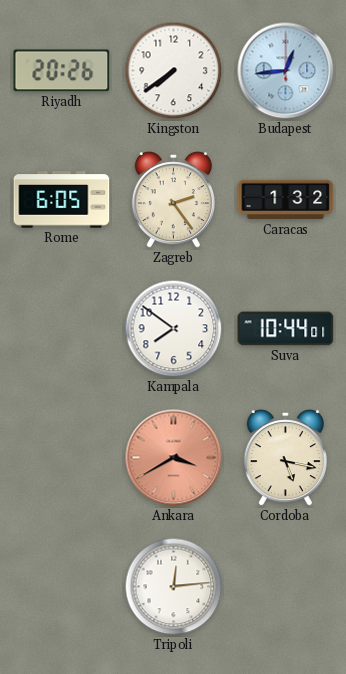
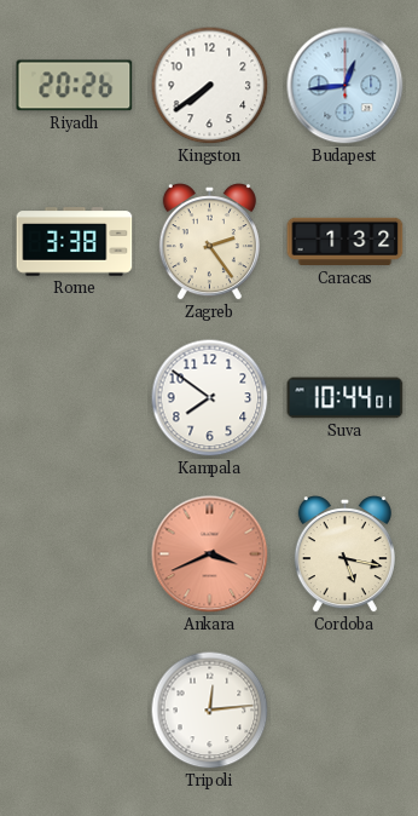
Rome: 6:05 -> 3:38 (75, 242)
Ankara: 3:40 -> 3:41 (210, 554)
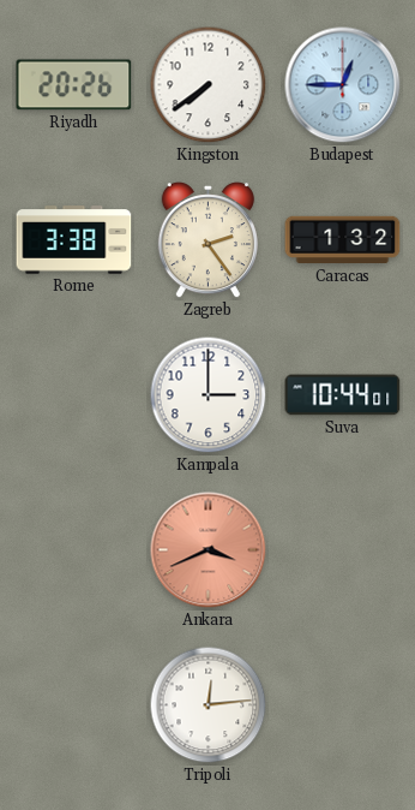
Budapest: 12:44 -> 12:45 (343, 85)
Kampala: 7:51 -> 3:00 (209, 395)
Cordoba: 5:17 -> none (344, 554)
